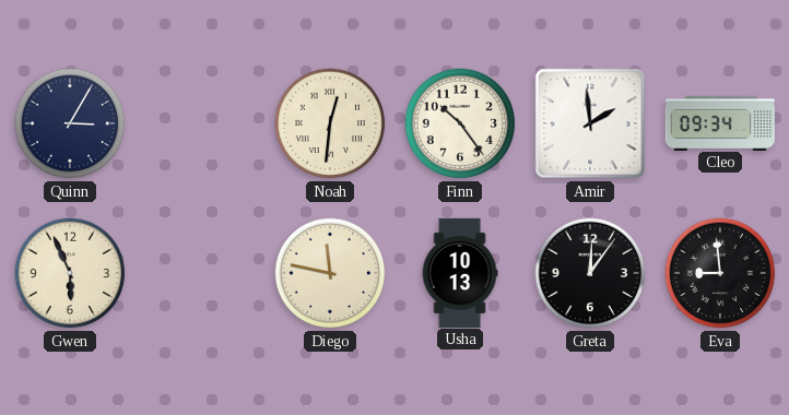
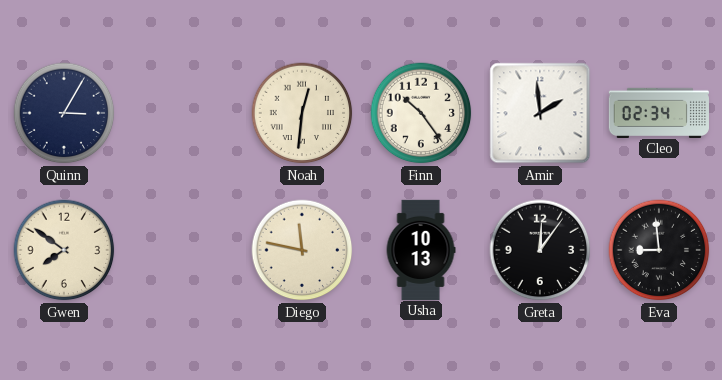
Cleo: 09:34 -> 02:34 (659, 112)
Gwen: 5:56 -> 7:51 (64, 250)
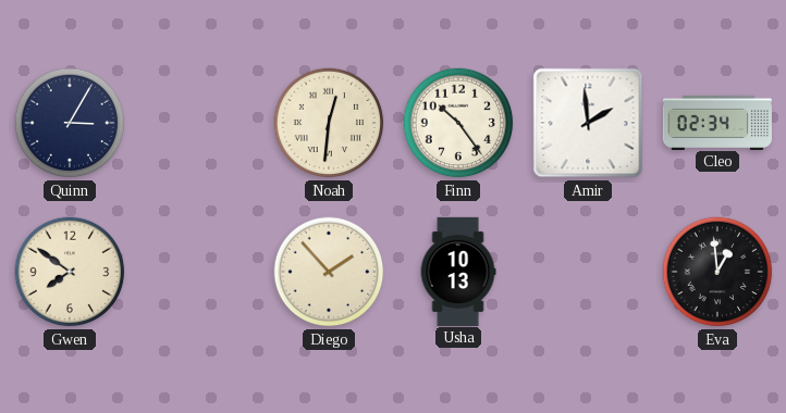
Diego: 11:47 -> 1:53 (329, 272)
Greta: 12:06 -> none (540, 250)
Eva: 8:59 -> 12:59 (717, 272)
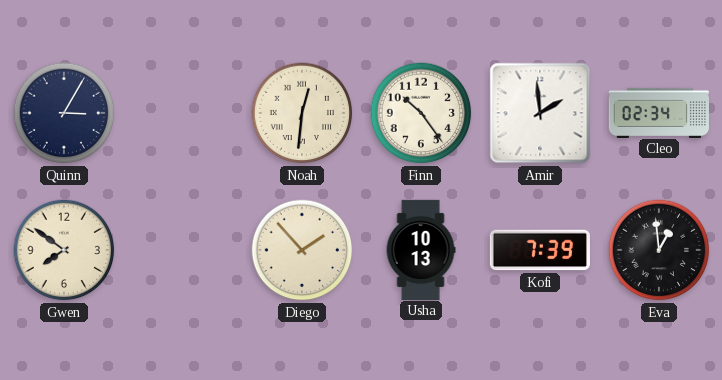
Kofi: none -> 7:39 (540, 250)
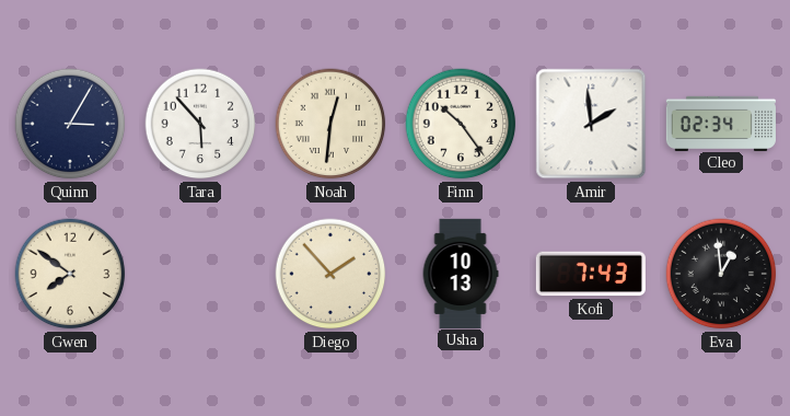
Tara: none -> 5:53 (200, 124)
Kofi: 7:39 -> 7:43 (591, 274)
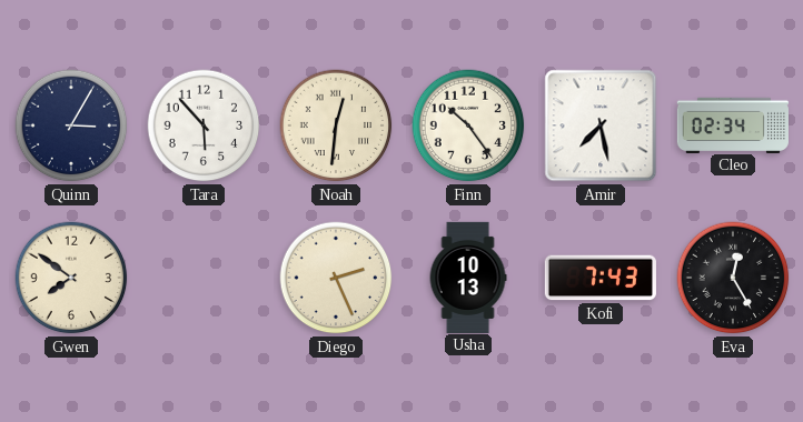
Amir: 1:59 -> 7:28 (601, 125)
Diego: 1:53 -> 2:26 (336, 278)
Eva: 12:59 -> 12:25 (733, 278)
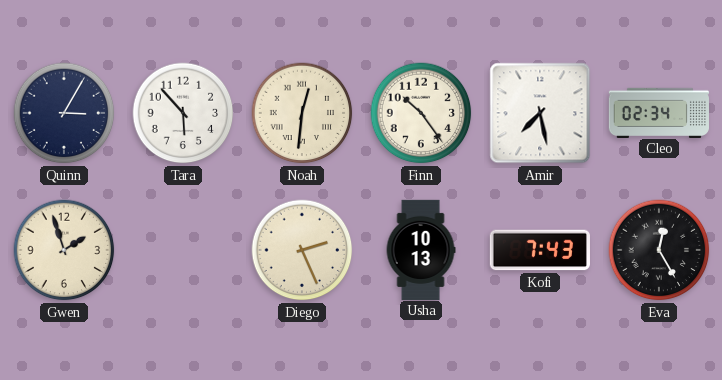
Gwen: 7:51 -> 1:57 (64, 250)
